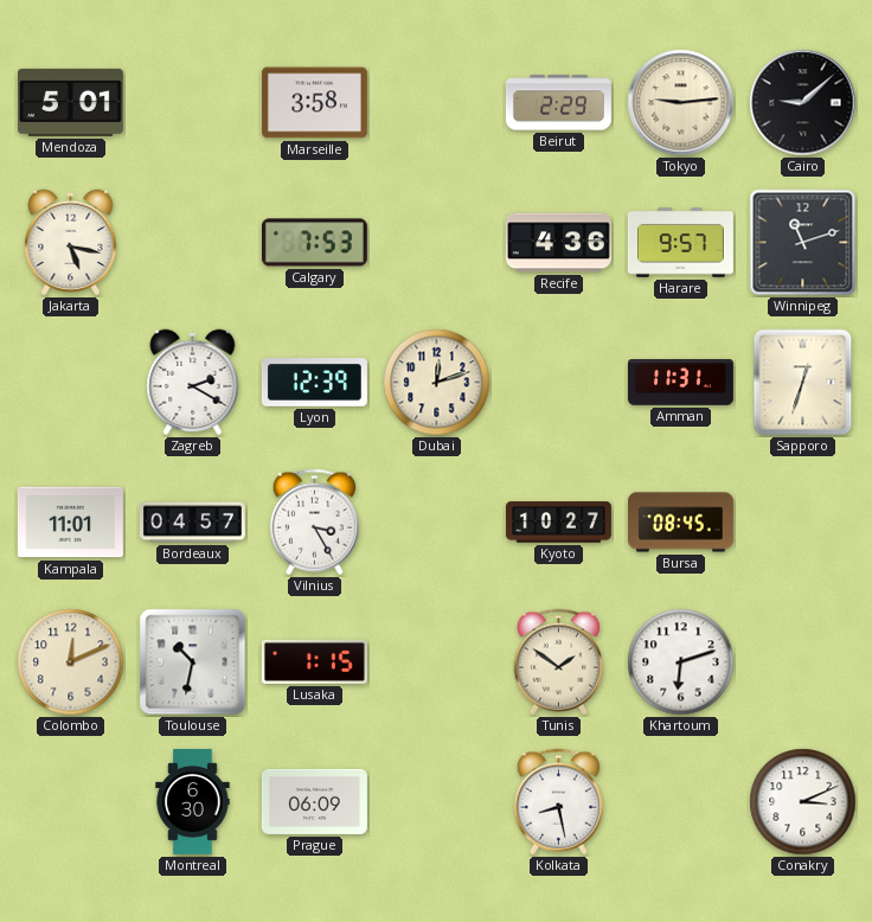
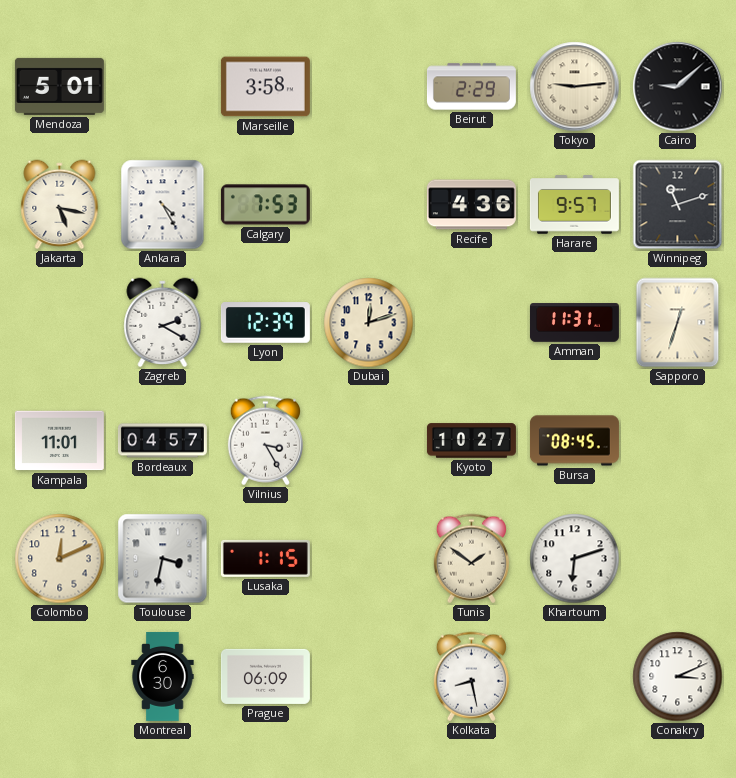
Ankara: none -> 4:25 (163, 205)
Toulouse: 10:32 -> 3:32 (163, 559)
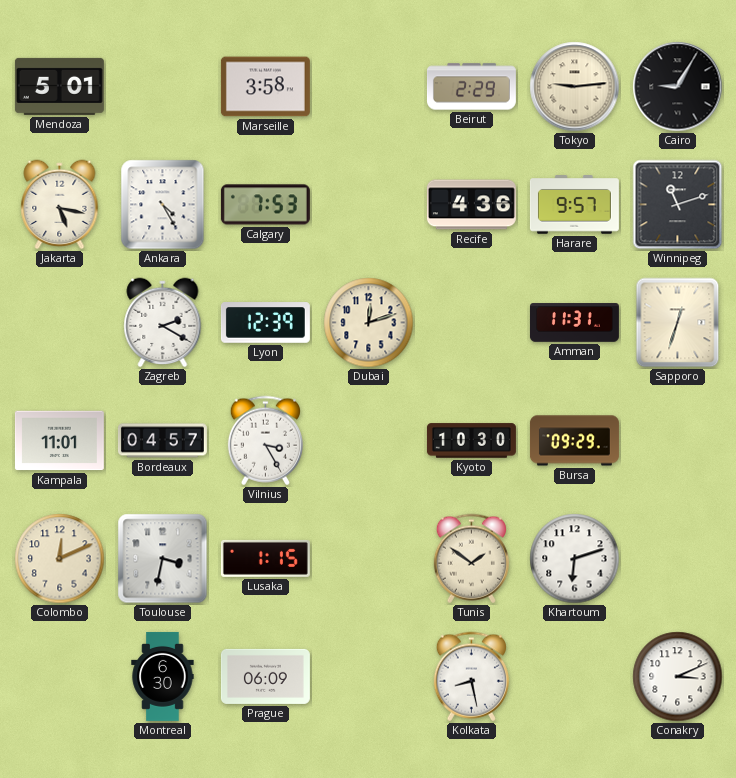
Cairo: 9:08 -> 9:05 (678, 87)
Kyoto: 10:27 -> 10:30 (471, 441)
Bursa: 08:45 -> 09:29 (574, 441)
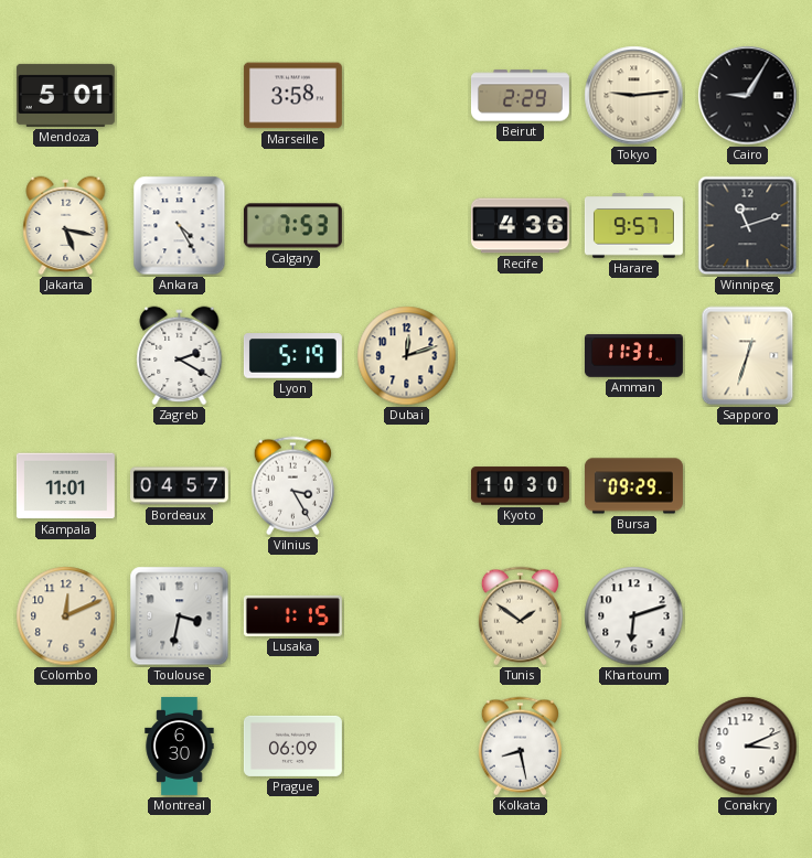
Lyon: 12:39 -> 5:19 (292, 356)
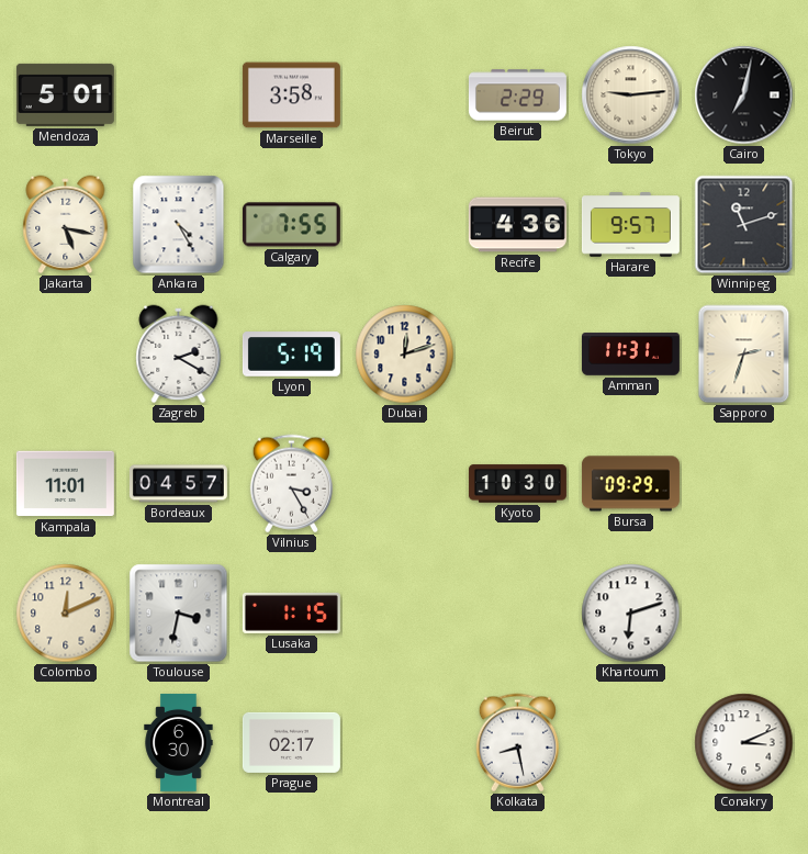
Cairo: 9:05 -> 7:02 (744, 95)
Calgary: 7:53 -> 7:55 (291, 225)
Sapporo: 12:33 -> 2:33 (744, 355)
Tunis: 1:51 -> none (520, 616)
Prague: 06:09 -> 02:17 (291, 742)
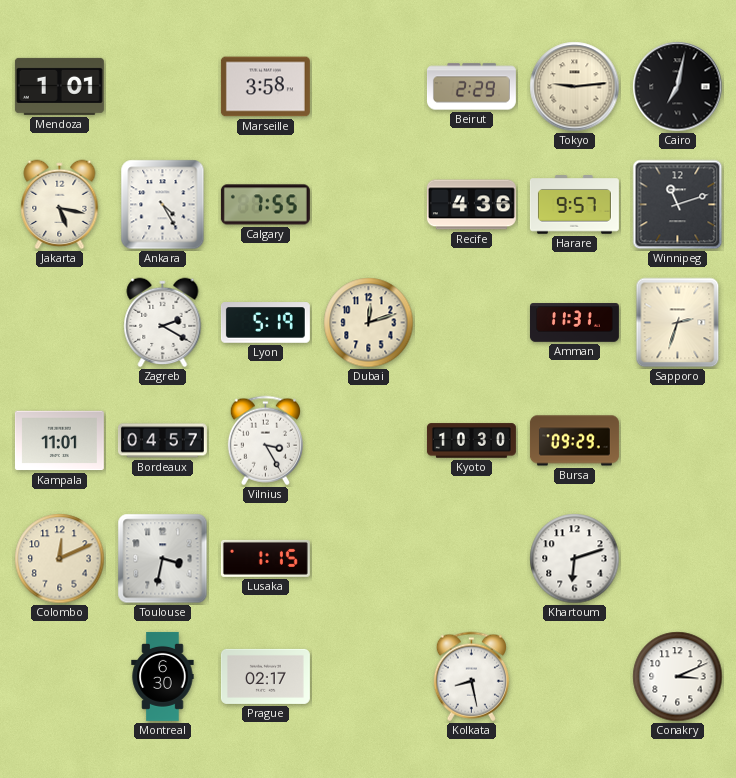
Mendoza: 5:01 -> 1:01 (59, 86)
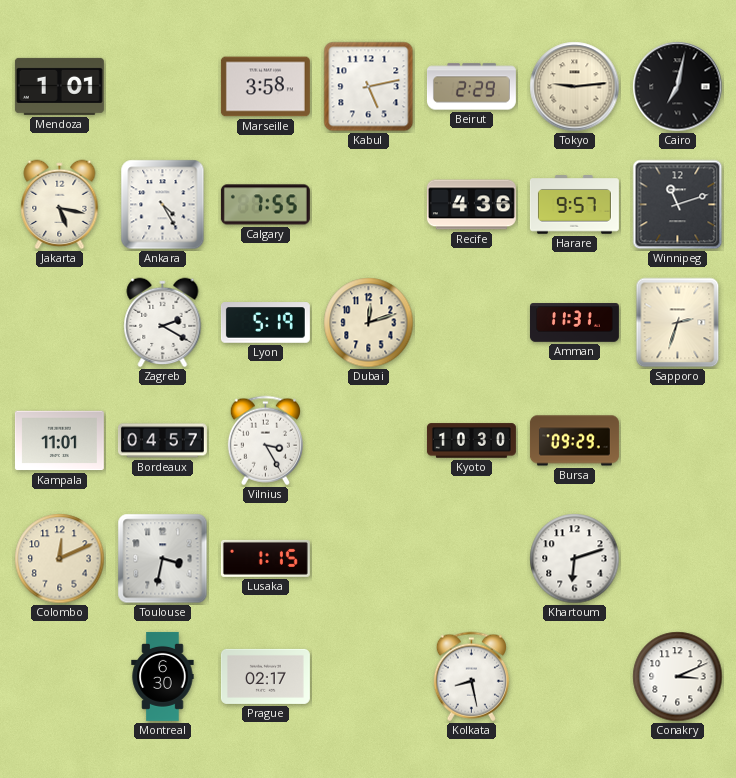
Kabul: none -> 5:13 (369, 87)
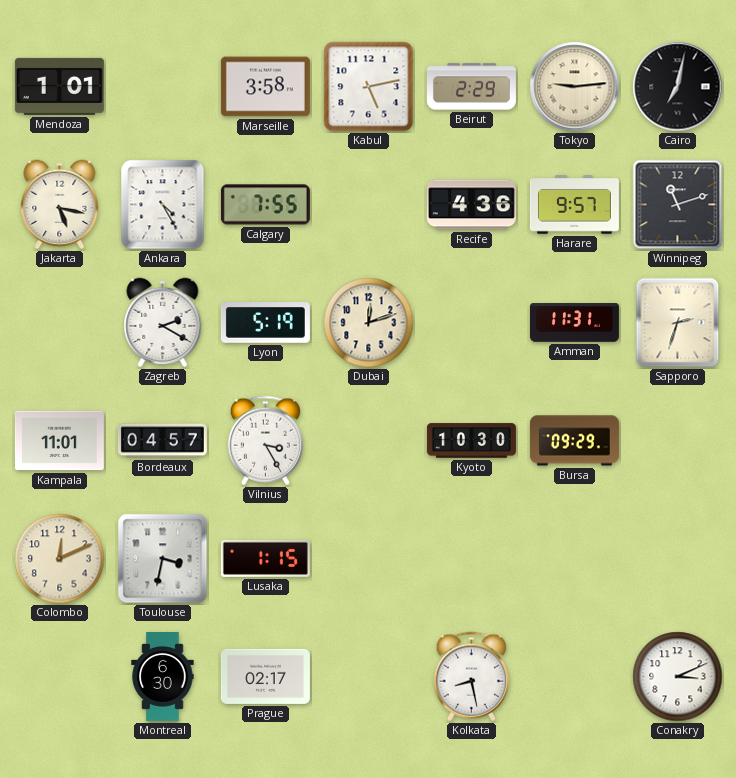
Khartoum: 6:12 -> none (575, 559)
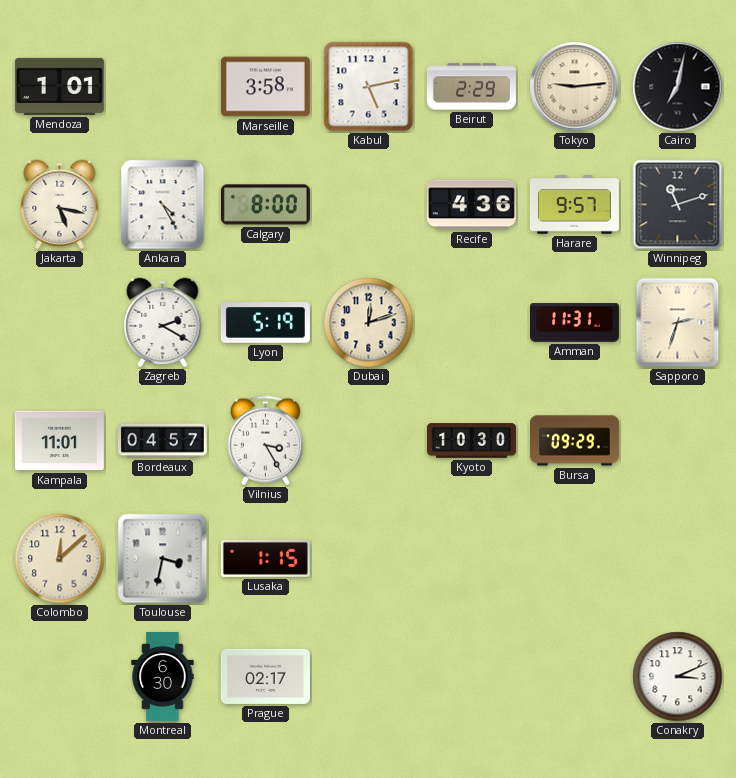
Calgary: 7:55 -> 8:00 (265, 205)
Colombo: 12:11 -> 12:08 (60, 559)
Kolkata: 8:28 -> none (471, 677)
